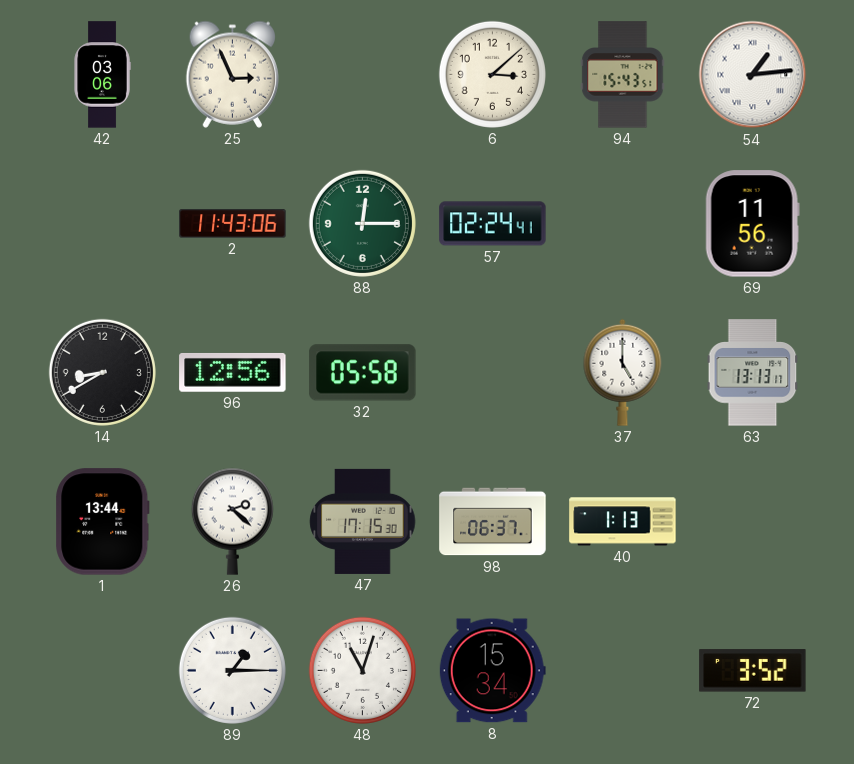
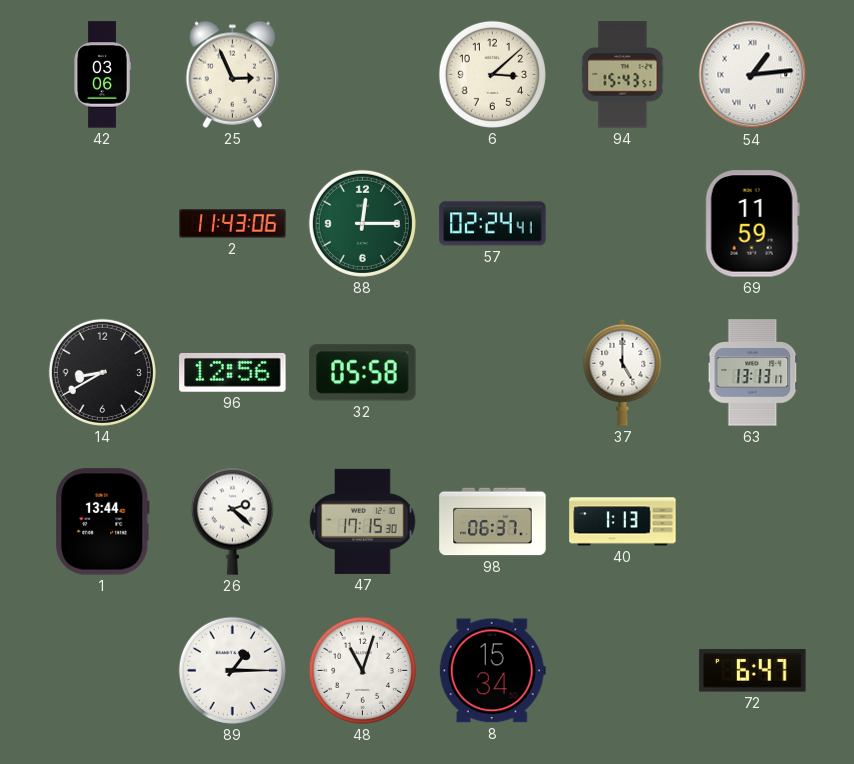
69: 11:56 -> 11:59 (752, 224)
72: 3:52 -> 6:47 (753, 671)
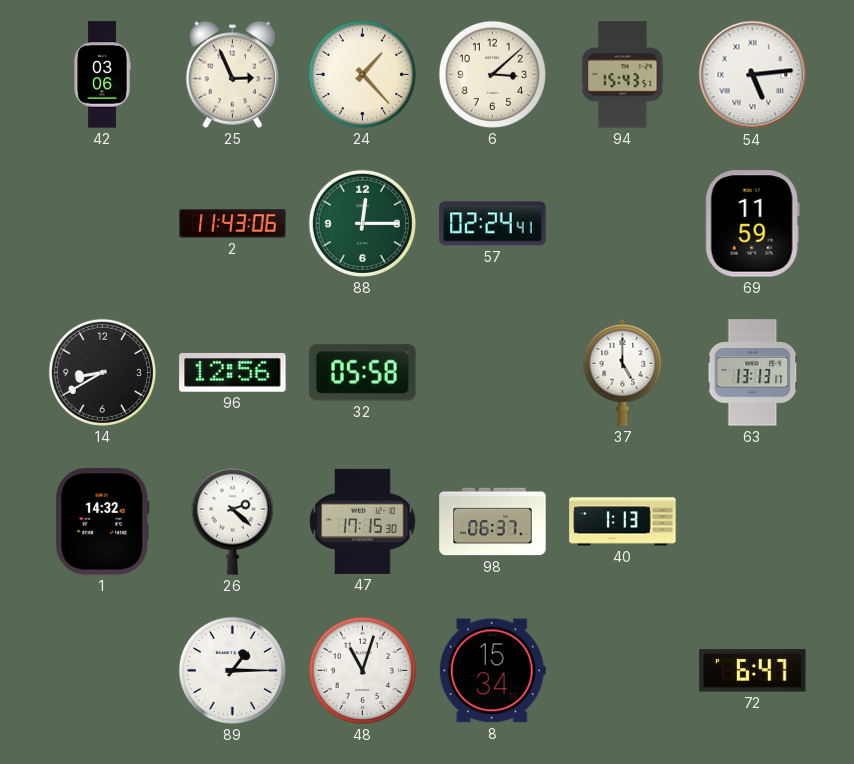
24: none -> 1:23 (362, 74)
54: 1:14 -> 5:14 (753, 75)
1: 13:44 -> 14:32 (103, 522)
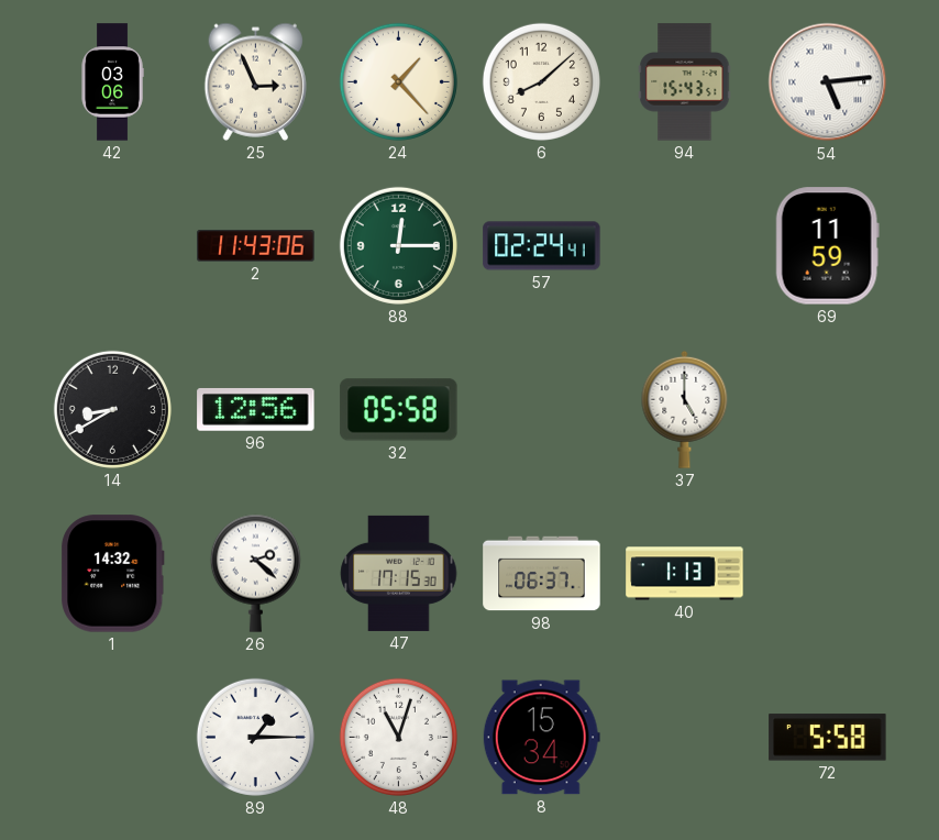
6: 3:08 -> 8:08 (541, 81)
63: 13:13 -> none (753, 373)
72: 6:47 -> 5:58 (828, 738)
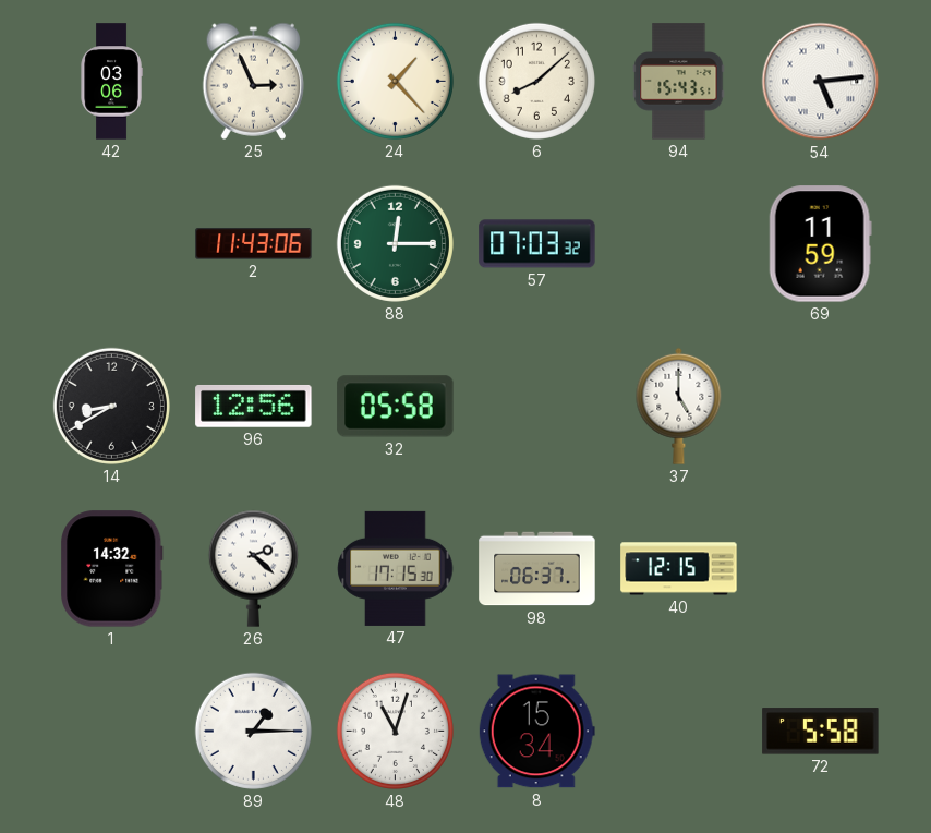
57: 02:24 -> 07:03 (537, 244)
40: 1:13 -> 12:15 (679, 569)
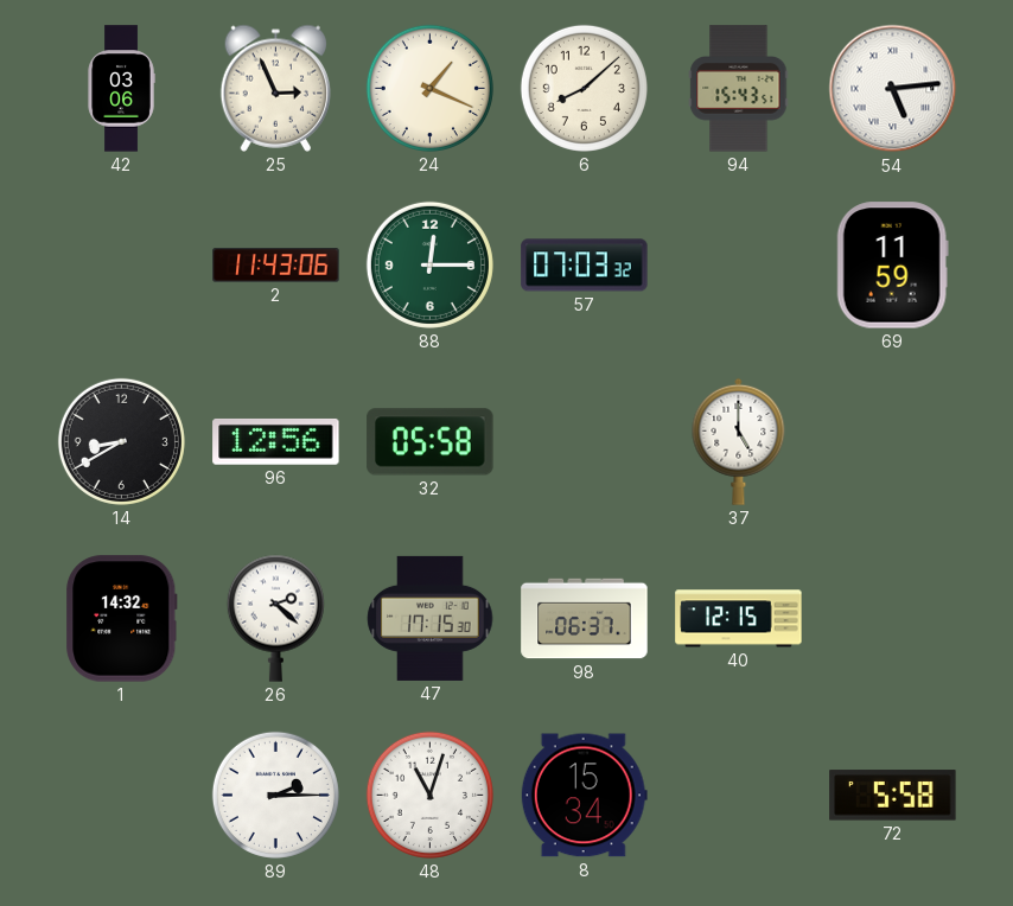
24: 1:23 -> 1:19 (429, 88)
89: 1:15 -> 2:15 (275, 795)
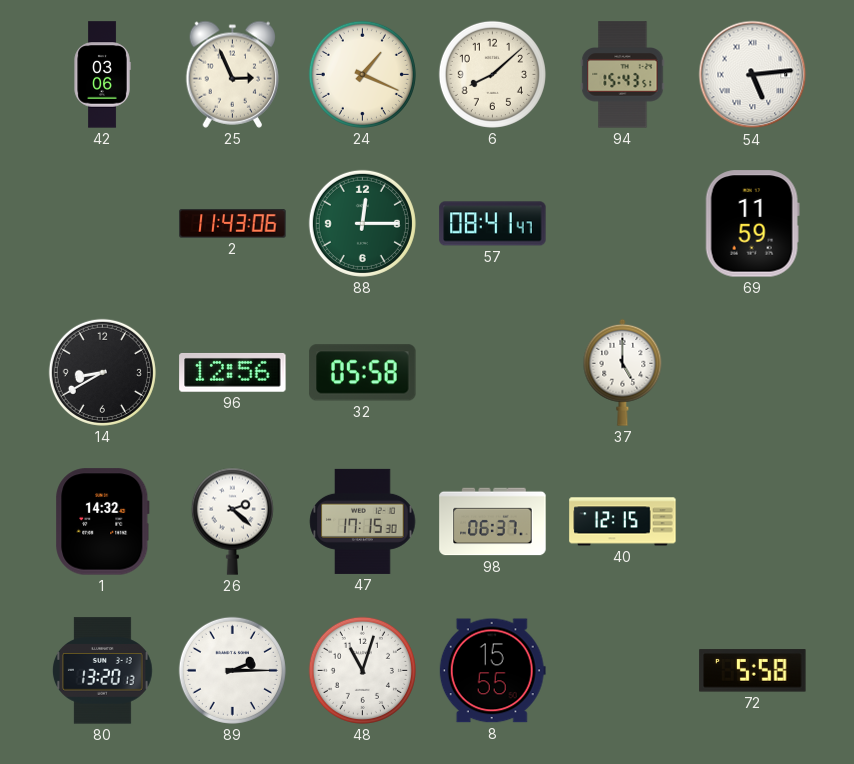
57: 07:03 -> 08:41 (493, 224)
80: none -> 13:20 (103, 671)
8: 15:34 -> 15:55 (492, 671)
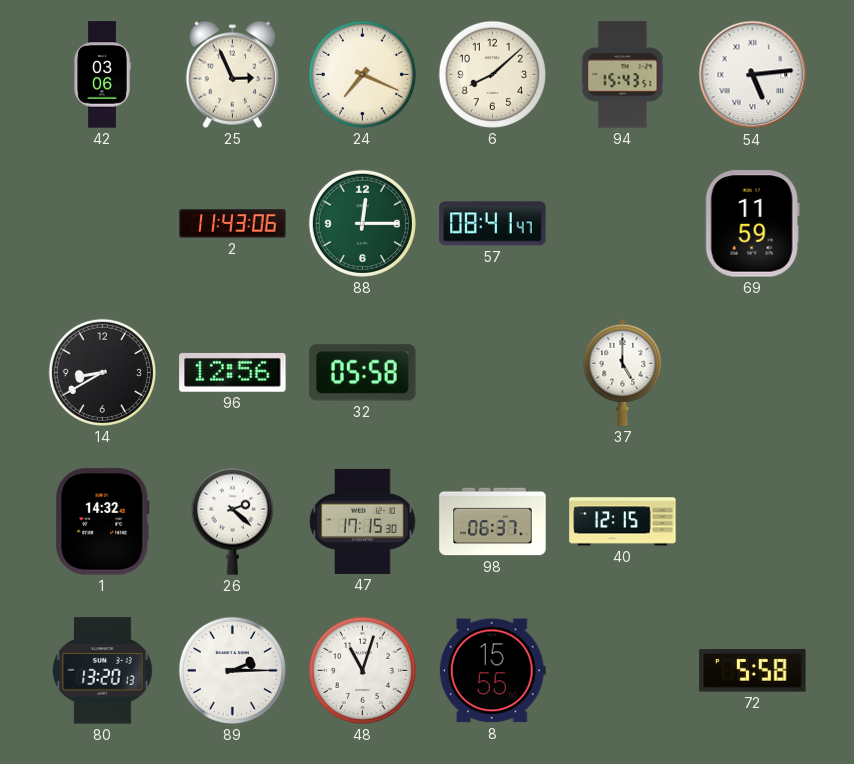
24: 1:19 -> 7:19 (362, 74)
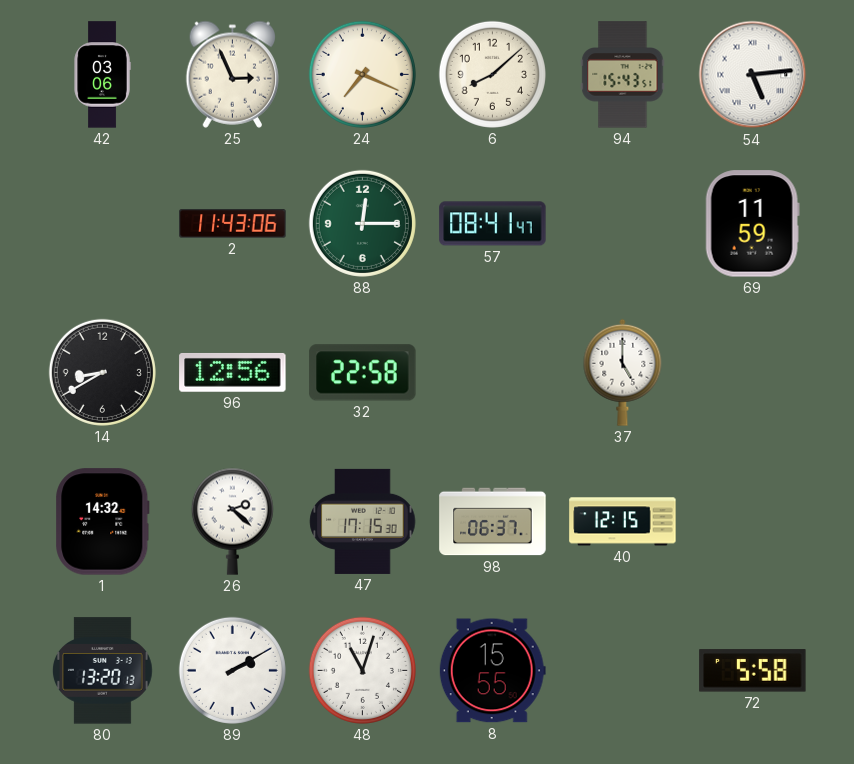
32: 05:58 -> 22:58 (363, 373)
89: 2:15 -> 2:10 (232, 670)
